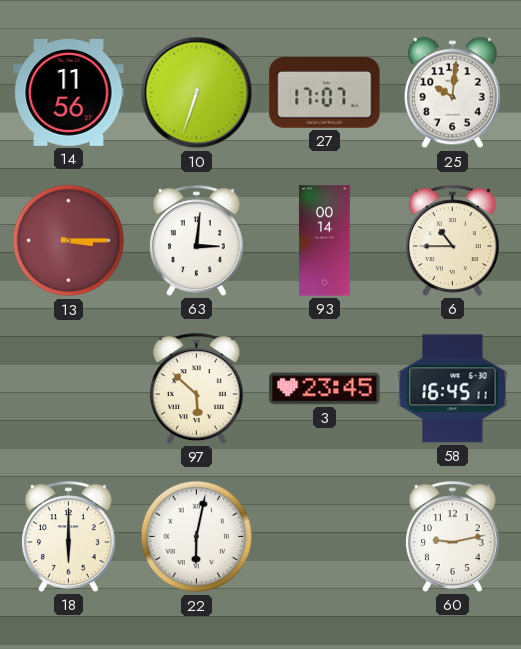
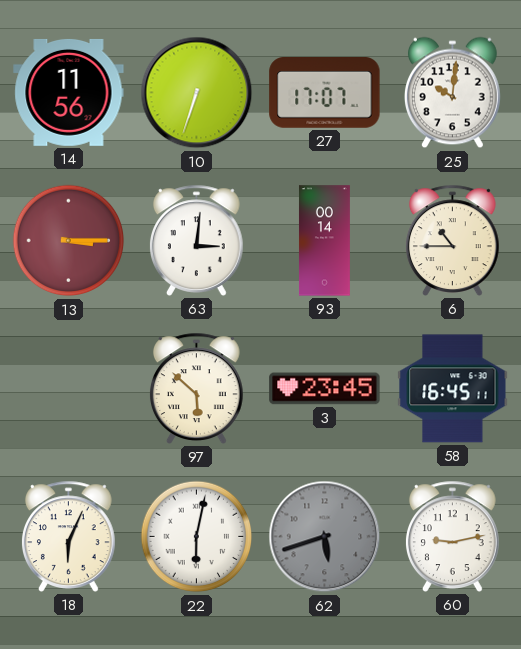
18: 6:00 -> 6:04 (68, 536)
62: none -> 5:42 (325, 537)
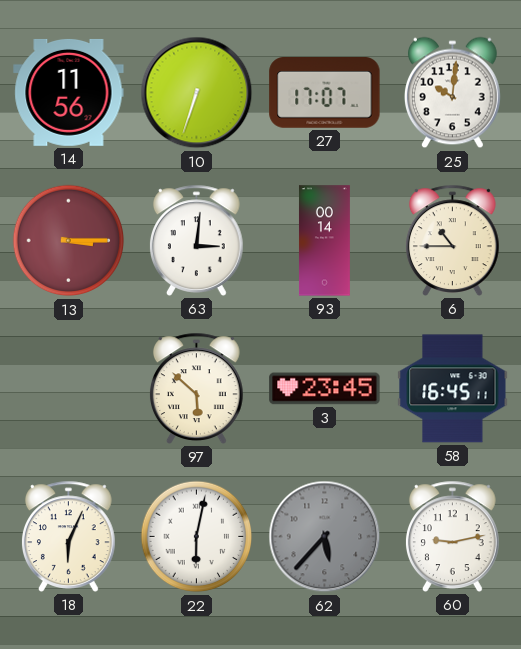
62: 5:42 -> 5:37 (325, 537)
